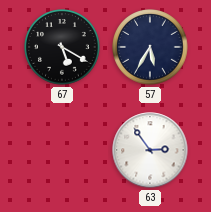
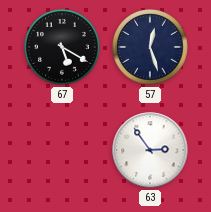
57: 5:35 -> 12:27 (150, 47)
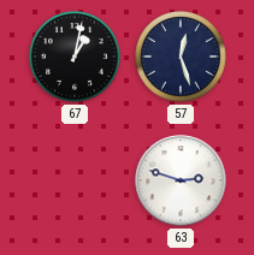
67: 5:20 -> 1:02 (75, 57)
63: 2:54 -> 2:48 (181, 180)
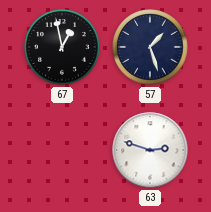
67: 1:02 -> 12:58 (62, 47)
57: 12:27 -> 1:27 (150, 47)
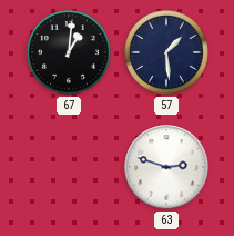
67: 12:58 -> 1:01 (69, 52)
57: 1:27 -> 1:29 (166, 52)
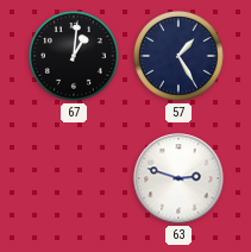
57: 1:29 -> 1:25 (178, 56)
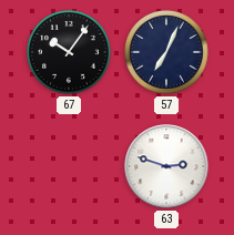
67: 1:01 -> 10:06 (69, 52)
57: 1:25 -> 7:04 (166, 52)
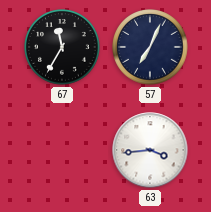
67: 10:06 -> 11:35 (62, 47)
63: 2:48 -> 3:44 (150, 150)
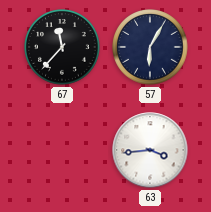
67: 11:35 -> 11:37 (62, 47)
57: 7:04 -> 6:05 (150, 47)
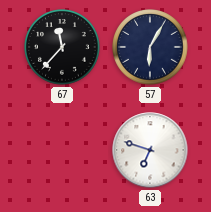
63: 3:44 -> 6:48 (150, 150)
